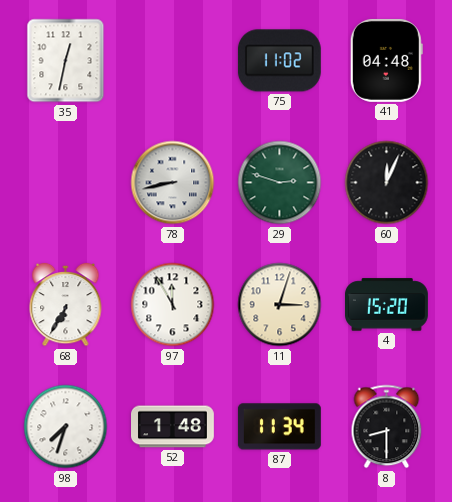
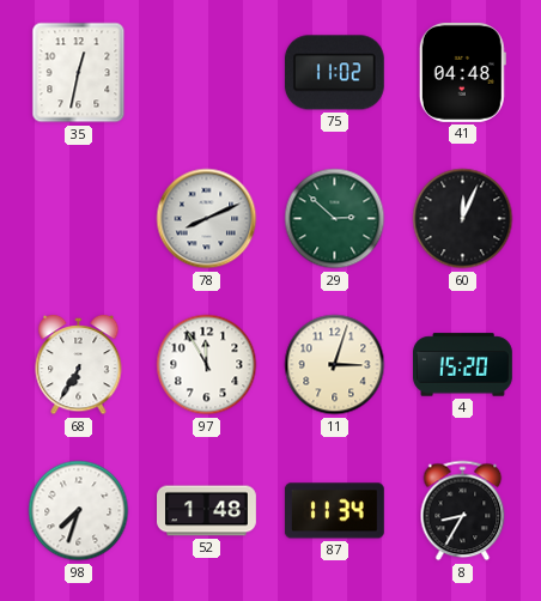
78: 8:43 -> 8:11 (207, 219)
29: 2:48 -> 2:52 (335, 219)
8: 8:30 -> 8:35 (463, 511)
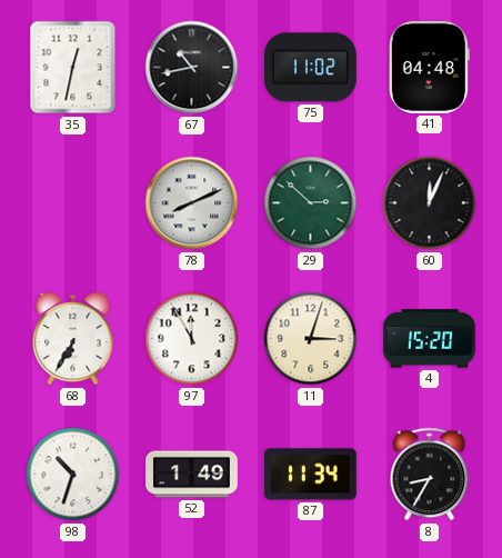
67: none -> 10:43 (192, 68)
98: 7:33 -> 10:33 (73, 475)
52: 1:48 -> 1:49 (192, 475)
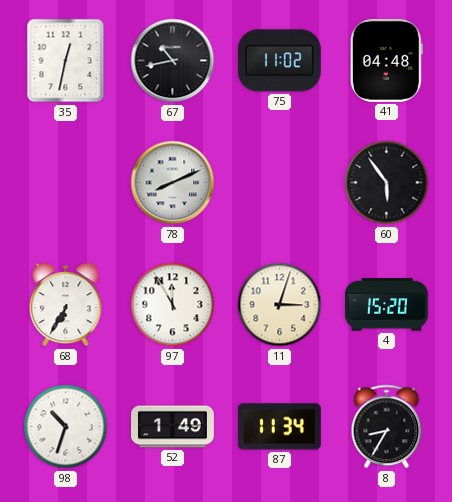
29: 2:52 -> none (311, 203)
60: 12:04 -> 5:54 (387, 183)
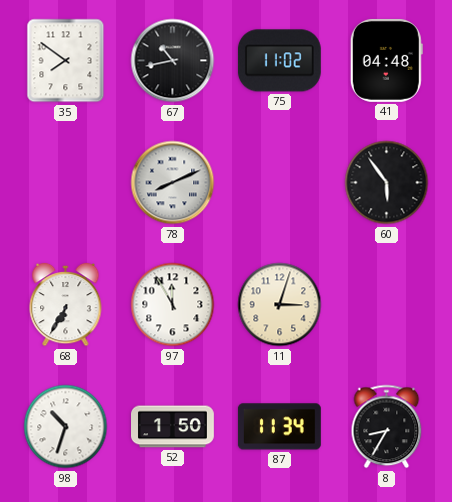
35: 12:32 -> 7:51 (66, 61)
4: 15:20 -> none (387, 305)
52: 1:49 -> 1:50 (173, 427)
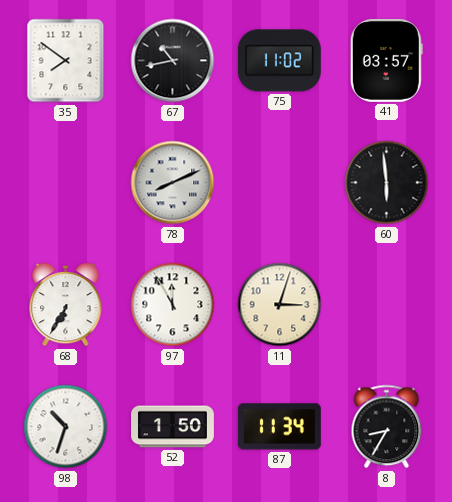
41: 04:48 -> 03:57 (386, 60)
60: 5:54 -> 5:59 (387, 183)
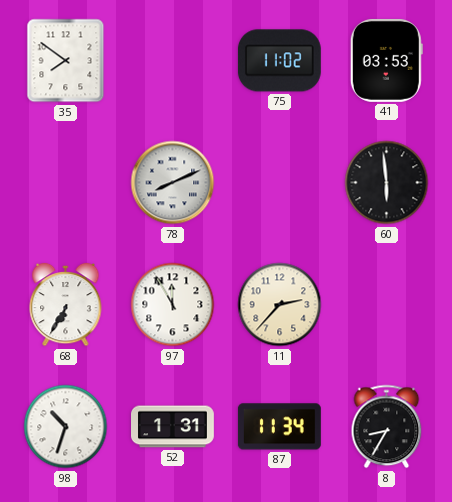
67: 10:43 -> none (173, 61)
41: 03:57 -> 03:53 (386, 60)
11: 3:03 -> 2:37 (280, 305)
52: 1:50 -> 1:31 (173, 427)
